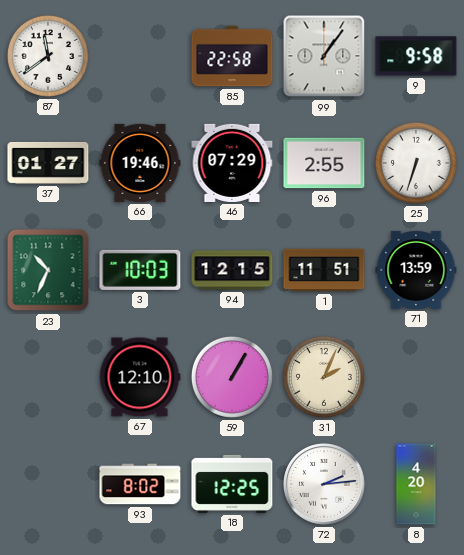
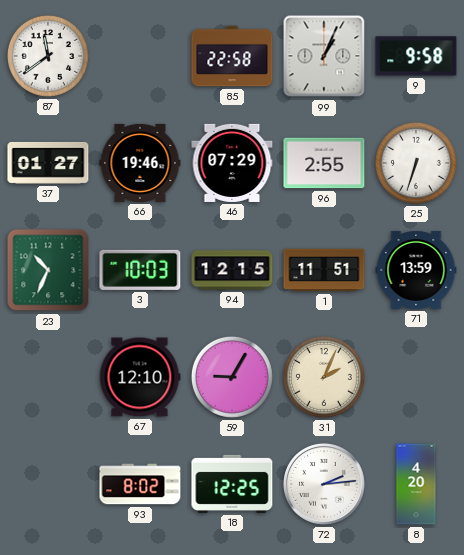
99: 1:06 -> 1:04 (324, 56)
59: 1:05 -> 9:05 (232, 377)
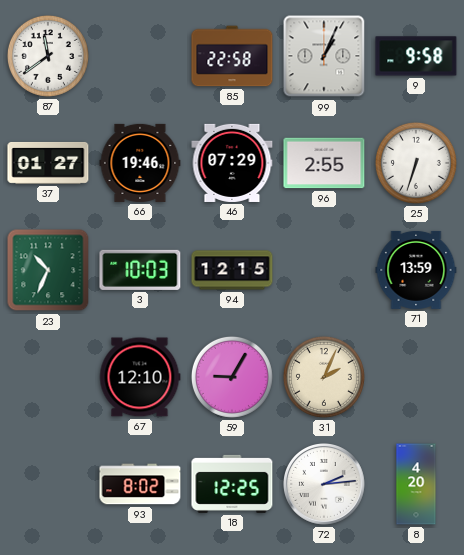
1: 11:51 -> none (324, 270)
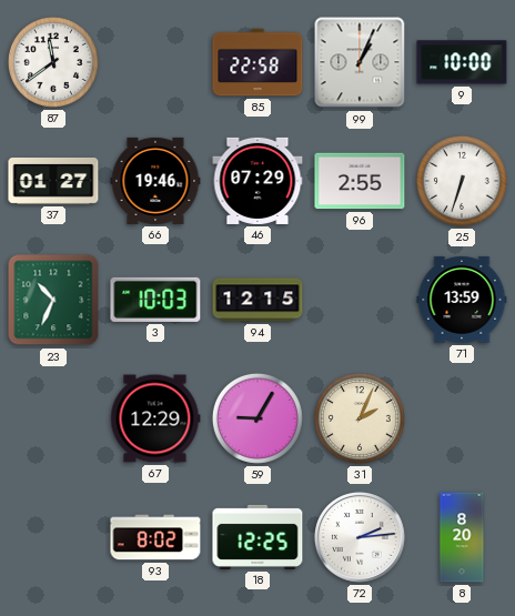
9: 9:58 -> 10:00 (462, 62)
67: 12:10 -> 12:29 (155, 418)
8: 4:20 -> 8:20 (462, 537)
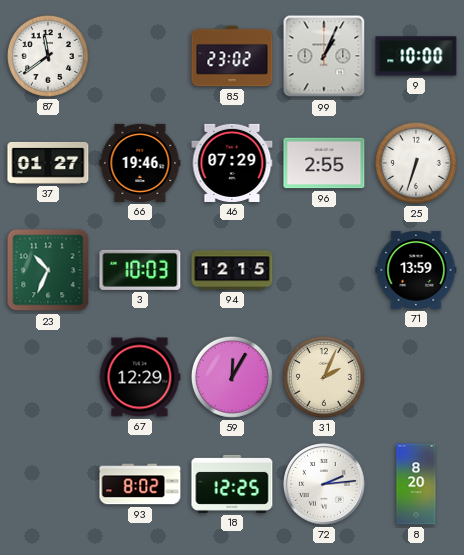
85: 22:58 -> 23:02 (232, 56)
59: 9:05 -> 12:05 (232, 377)
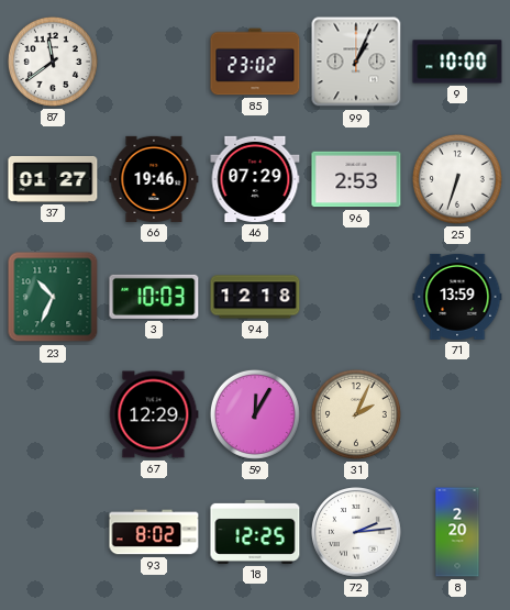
96: 2:55 -> 2:53 (356, 179)
94: 12:15 -> 12:18 (255, 297)
8: 8:20 -> 2:20 (457, 532)
